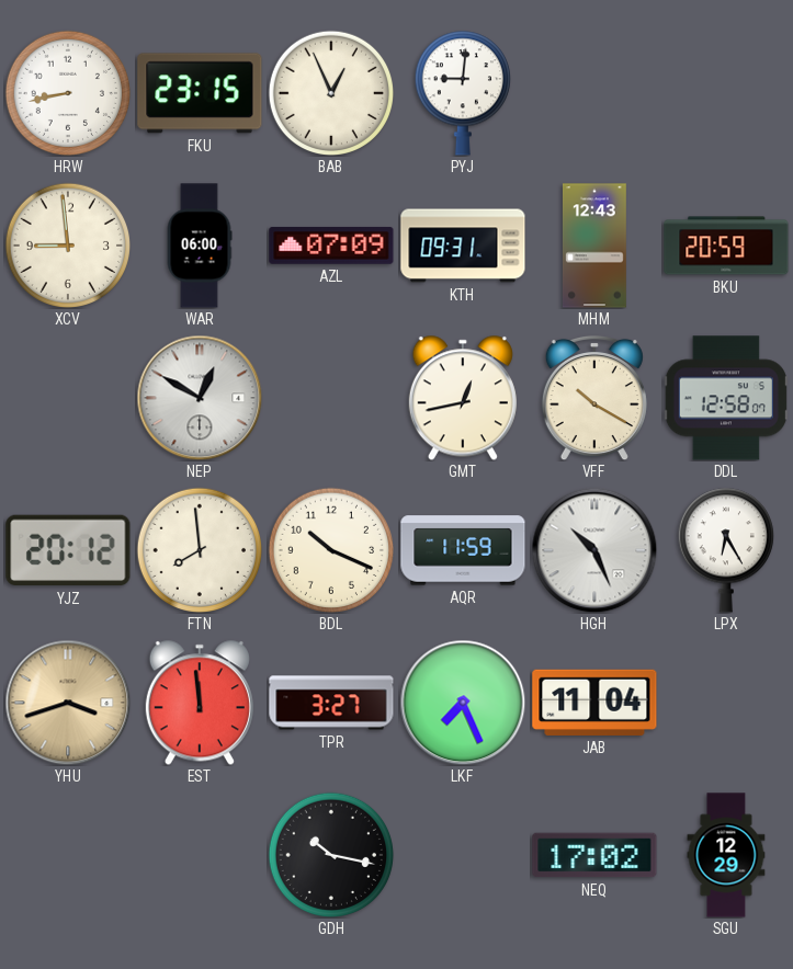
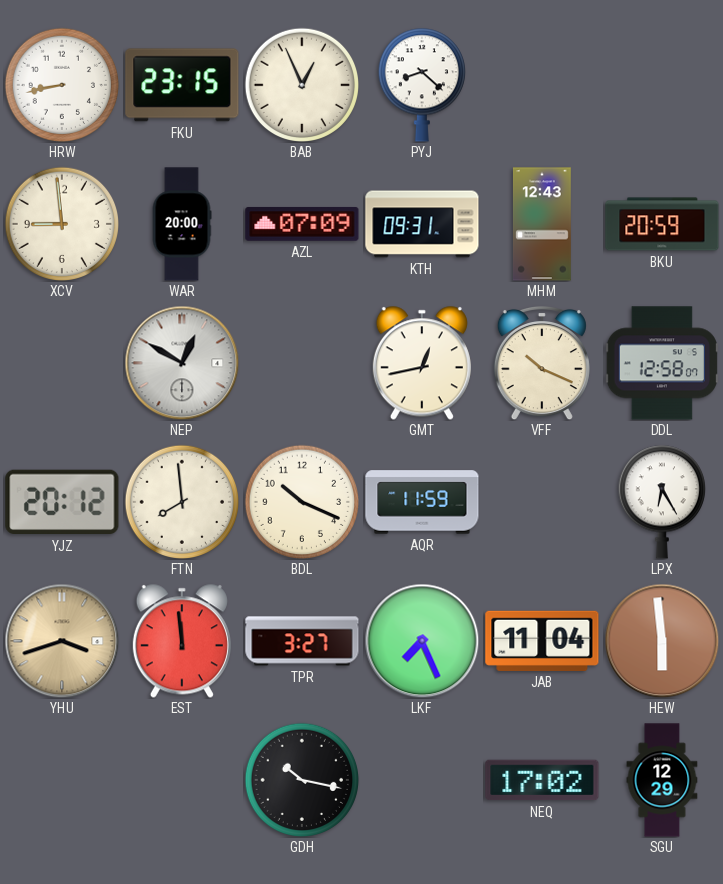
PYJ: 9:01 -> 8:22 (422, 85)
WAR: 06:00 -> 20:00 (182, 224)
VFF: 10:20 -> 10:19 (542, 363)
HGH: 10:26 -> none (594, 550)
HEW: none -> 5:59 (662, 641)
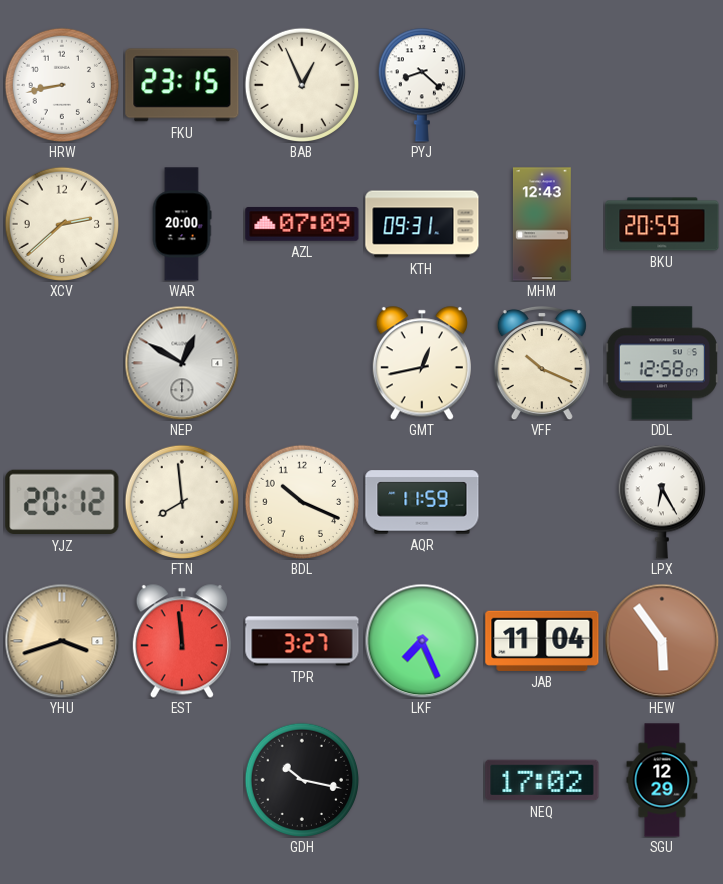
XCV: 8:59 -> 2:38 (61, 223)
HEW: 5:59 -> 5:54 (662, 641)
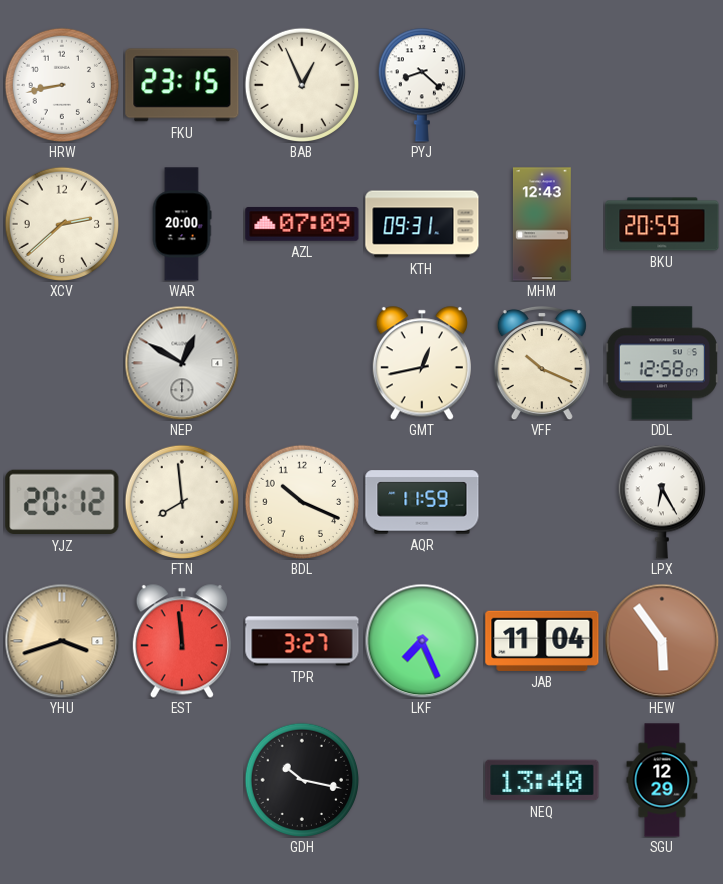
NEQ: 17:02 -> 13:40 (542, 780)
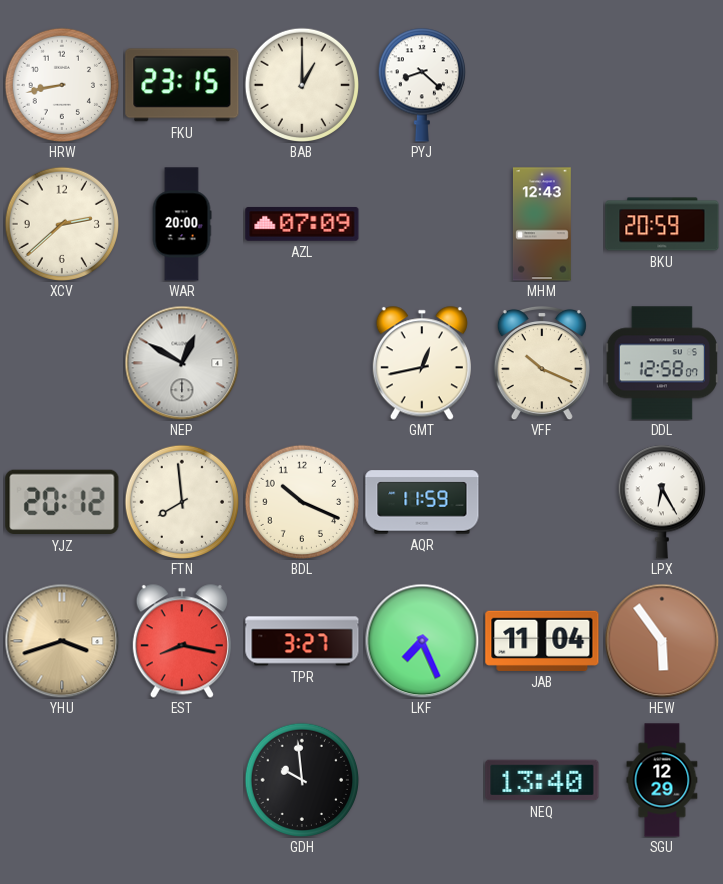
BAB: 12:56 -> 1:00 (301, 84)
KTH: 09:31 -> none (422, 224)
EST: 11:59 -> 8:17 (182, 641)
GDH: 10:17 -> 9:59 (301, 779)
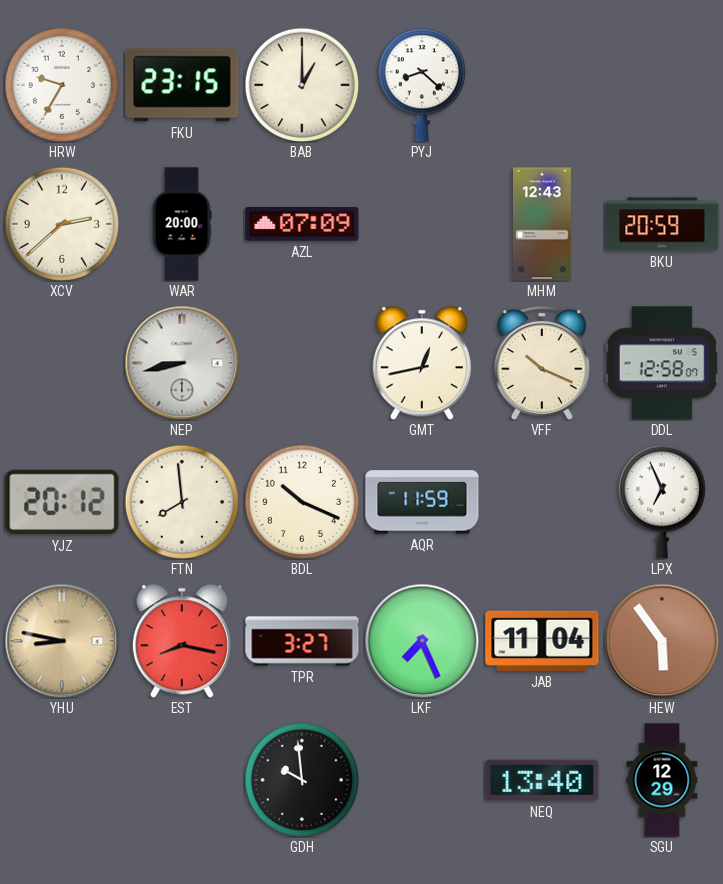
HRW: 8:43 -> 9:35 (61, 84)
NEP: 12:50 -> 8:43 (182, 363)
LPX: 6:25 -> 6:56 (662, 502)
YHU: 3:42 -> 8:47 (62, 641)
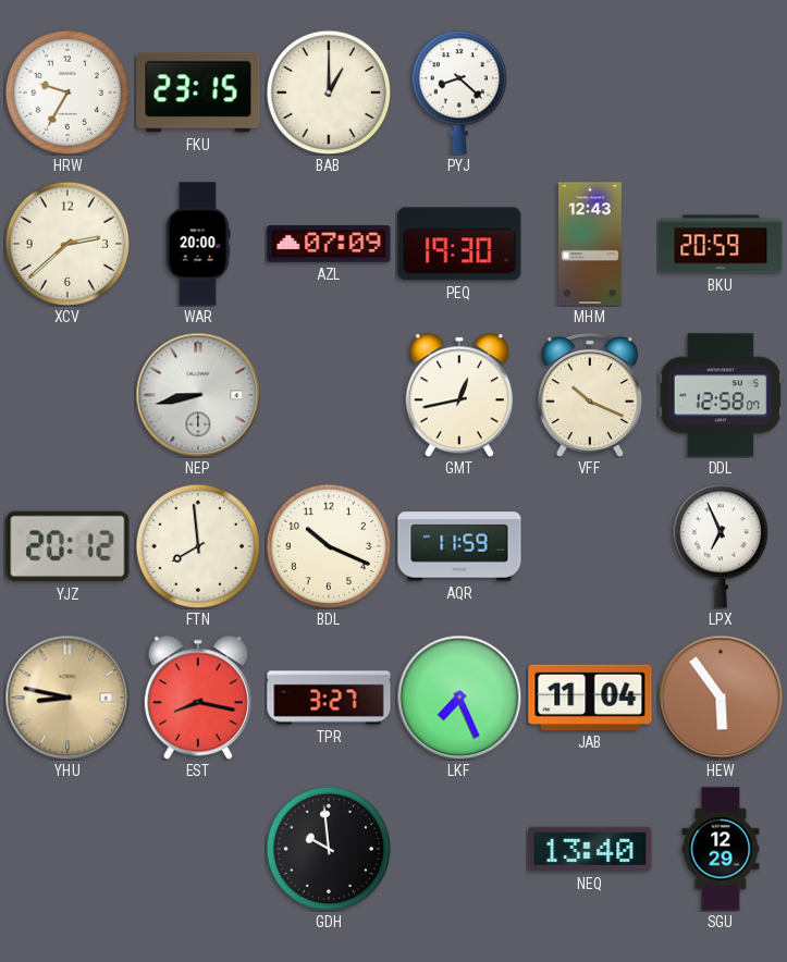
PEQ: none -> 19:30 (459, 244)
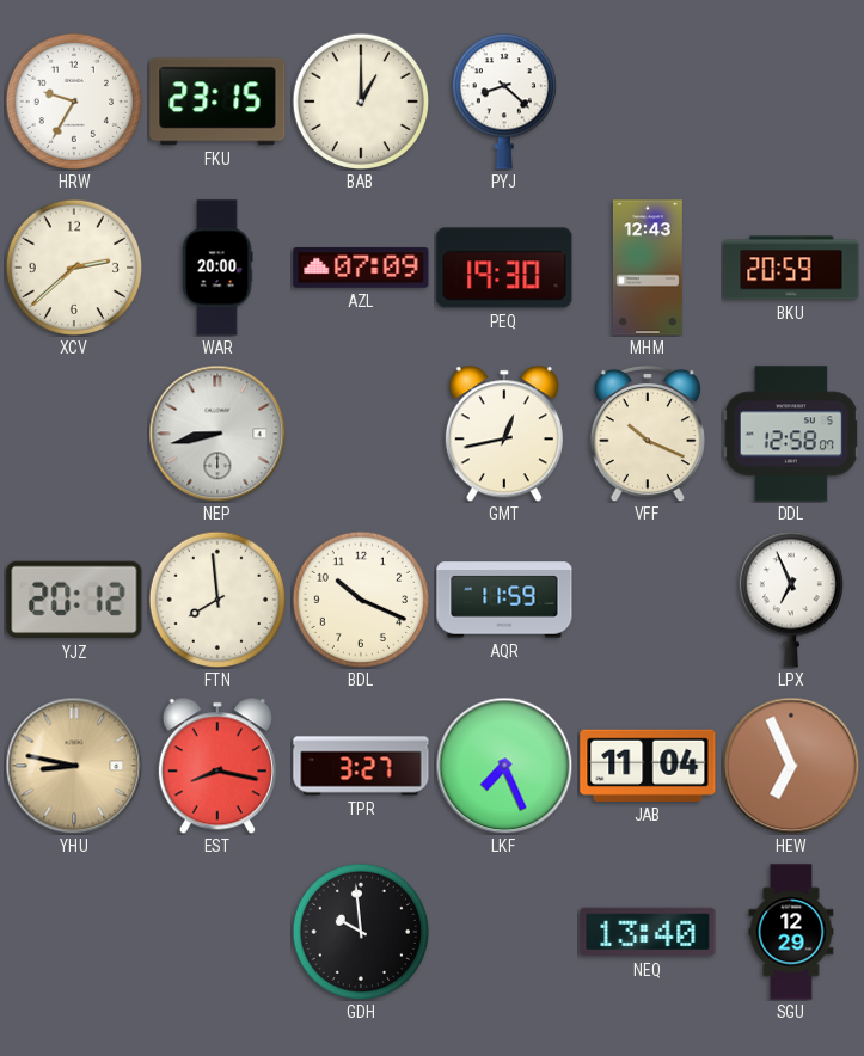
HEW: 5:54 -> 6:56 (791, 766)
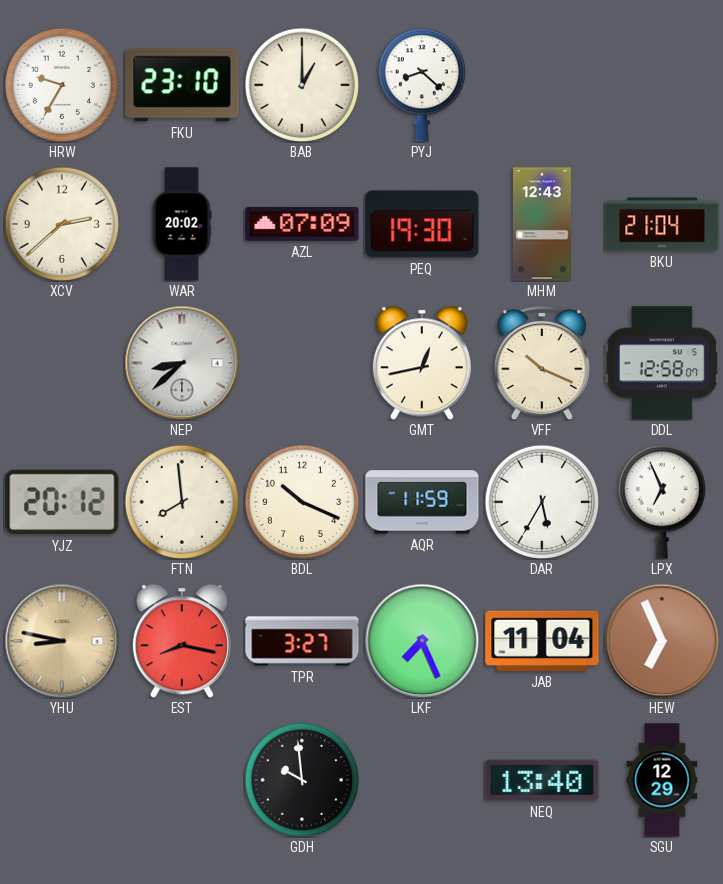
FKU: 23:15 -> 23:10 (182, 85)
WAR: 20:00 -> 20:02 (182, 224)
BKU: 20:59 -> 21:04 (662, 224)
NEP: 8:43 -> 8:38 (182, 363)
DAR: none -> 5:35 (541, 501)
